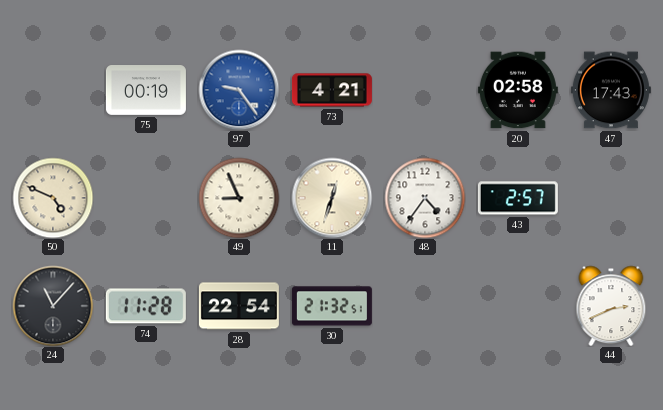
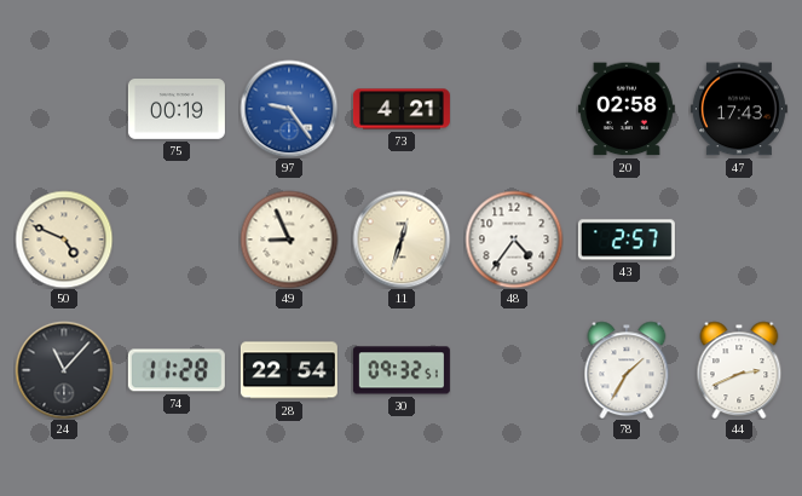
30: 21:32 -> 09:32 (402, 370)
78: none -> 1:35 (627, 370)
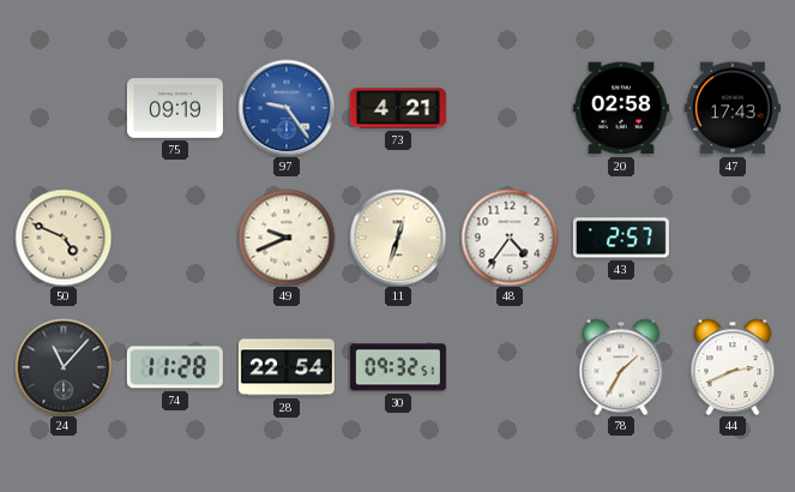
75: 00:19 -> 09:19 (175, 109)
49: 8:56 -> 9:41 (287, 238)
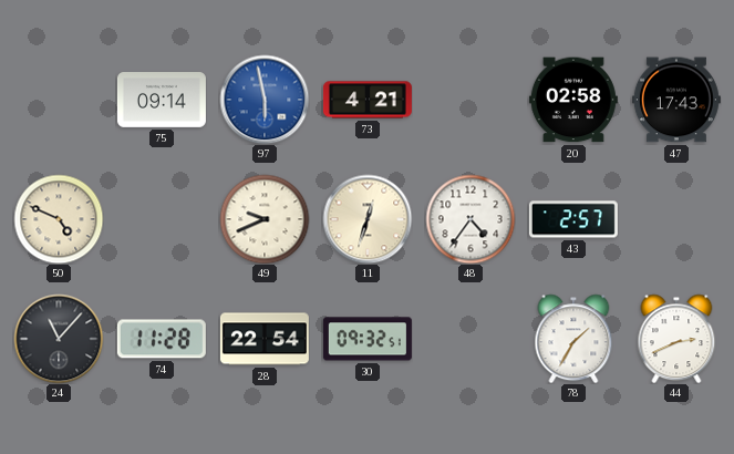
75: 09:19 -> 09:14 (162, 101)
97: 9:24 -> 5:58 (265, 100)
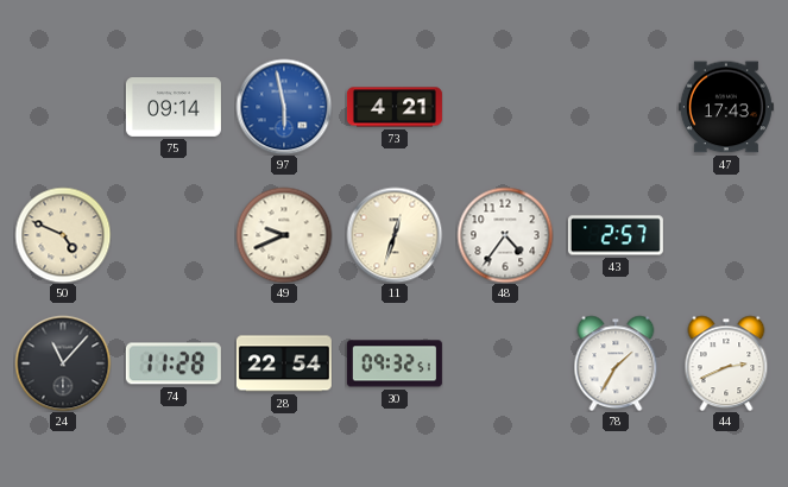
20: 02:58 -> none (573, 100)
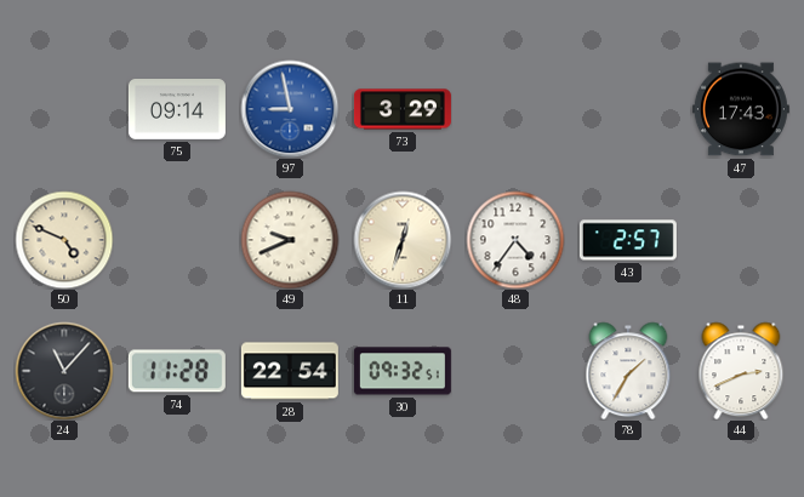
97: 5:58 -> 8:58 (290, 109)
73: 4:21 -> 3:29 (403, 109)
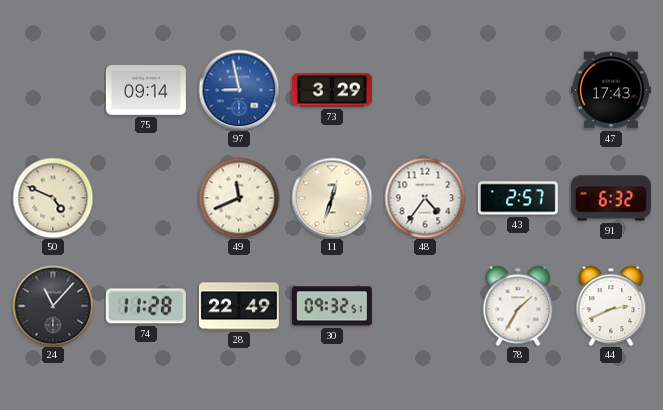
49: 9:41 -> 11:41 (239, 198)
91: none -> 6:32 (611, 198)
28: 22:54 -> 22:49 (239, 306)
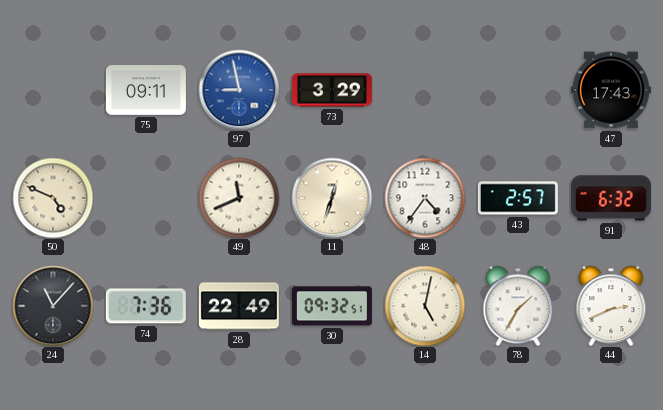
75: 09:14 -> 09:11 (146, 91)
74: 11:28 -> 7:36 (146, 306)
14: none -> 5:02 (425, 306)
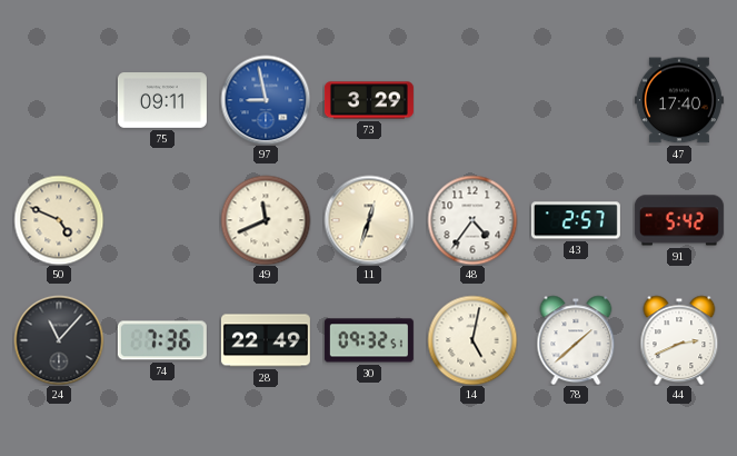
47: 17:43 -> 17:40 (679, 100)
91: 6:32 -> 5:42 (679, 220)
78: 1:35 -> 1:38 (576, 340)
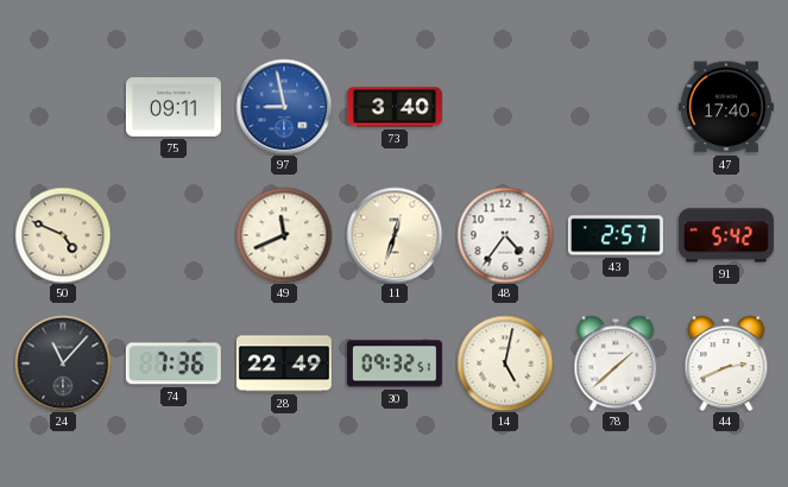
73: 3:29 -> 3:40 (395, 107)
